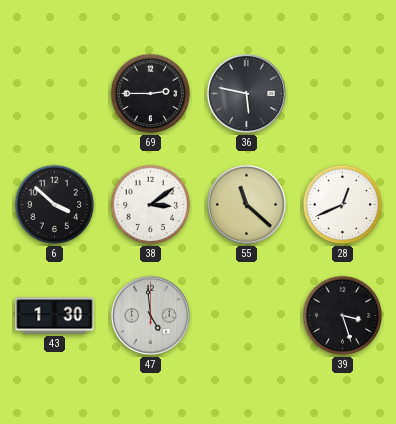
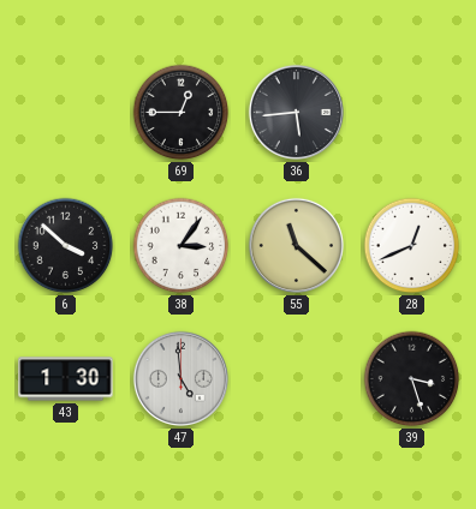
69: 2:45 -> 12:45 (182, 113)
36: 5:47 -> 5:44 (296, 112)
38: 3:09 -> 3:06 (182, 246)
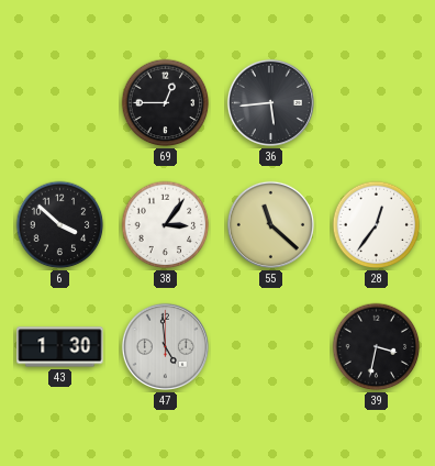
28: 12:41 -> 12:36 (377, 225)
39: 3:27 -> 3:32 (377, 347)
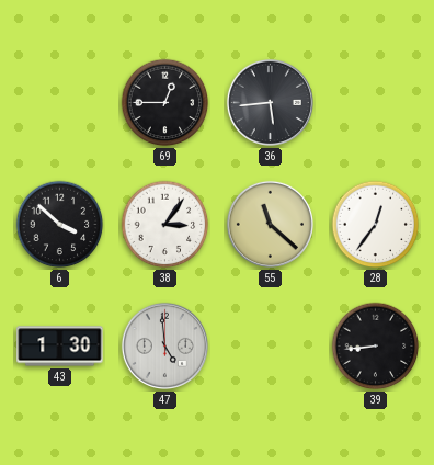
39: 3:32 -> 8:44 (376, 347)
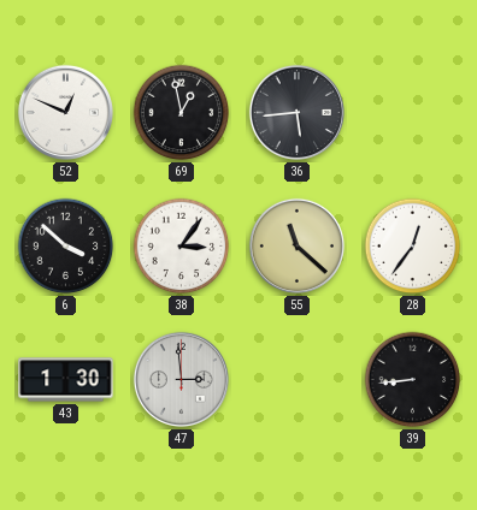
52: none -> 12:49 (65, 112)
69: 12:45 -> 12:58 (182, 113)
47: 4:59 -> 2:59 (181, 379)
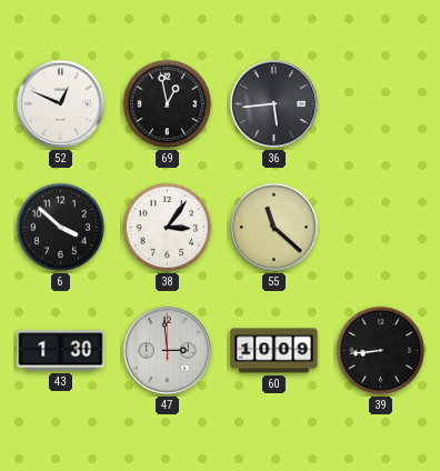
28: 12:36 -> none (413, 247)
60: none -> 10:09 (274, 351)
